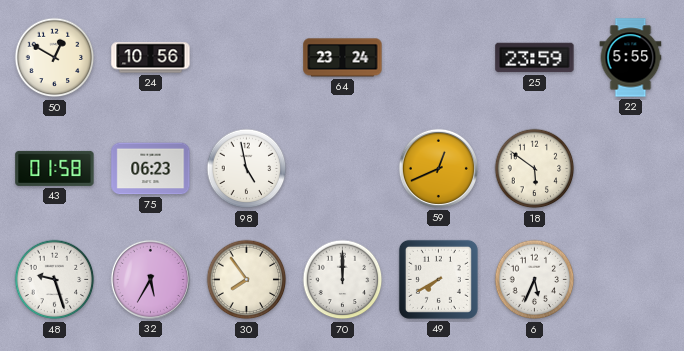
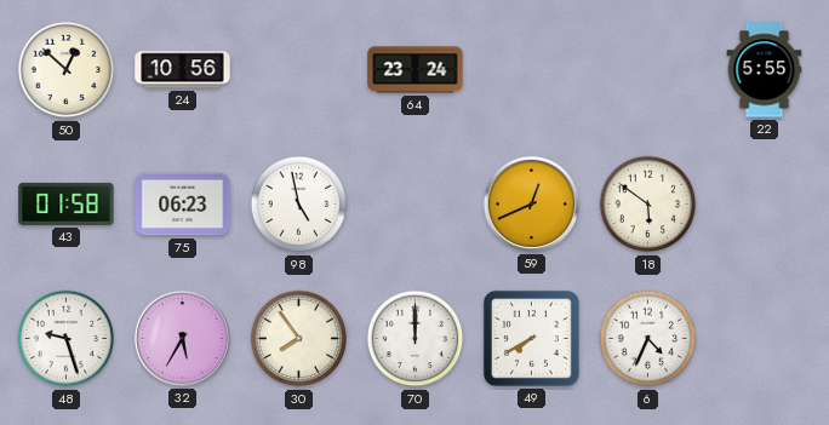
50: 12:50 -> 12:52 (67, 70)
25: 23:59 -> none (535, 58)
6: 5:34 -> 4:34 (648, 339)
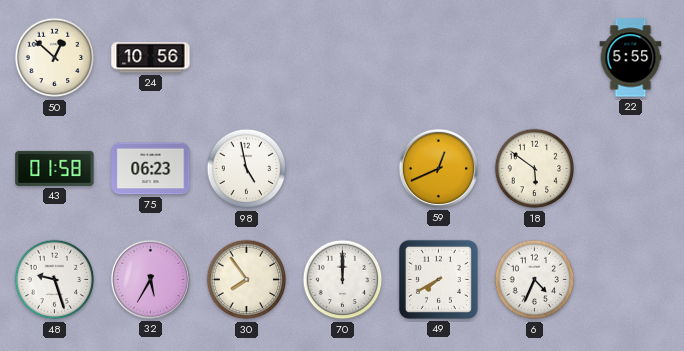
64: 23:24 -> none (416, 70)
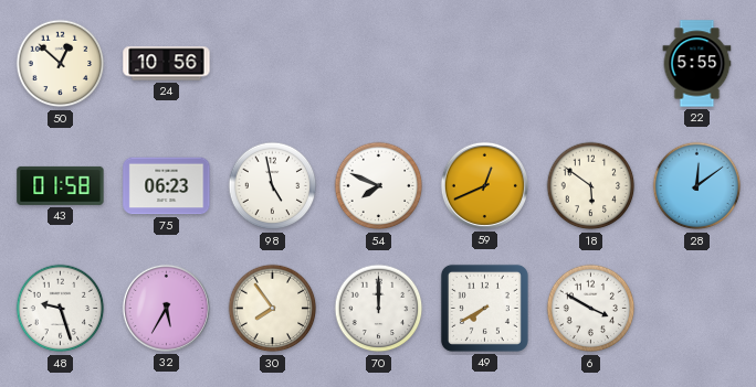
54: none -> 7:49 (379, 186)
28: none -> 12:09 (697, 186)
6: 4:34 -> 3:50 (591, 309)
